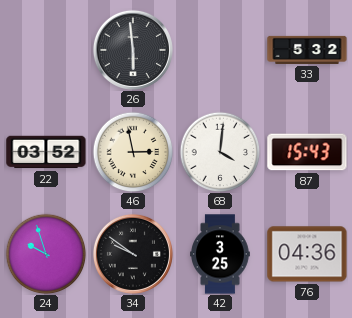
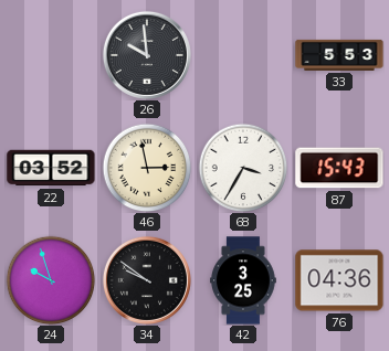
26: 5:59 -> 9:59 (147, 55)
33: 5:32 -> 5:53 (339, 55)
68: 4:01 -> 3:35 (243, 168)
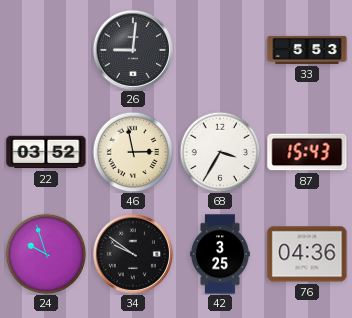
26: 9:59 -> 9:01 (133, 50)
